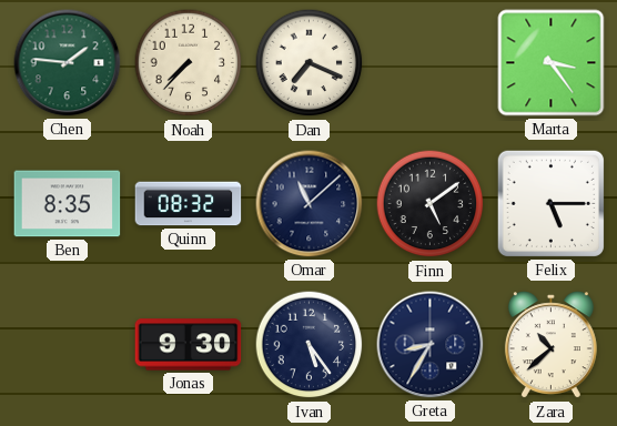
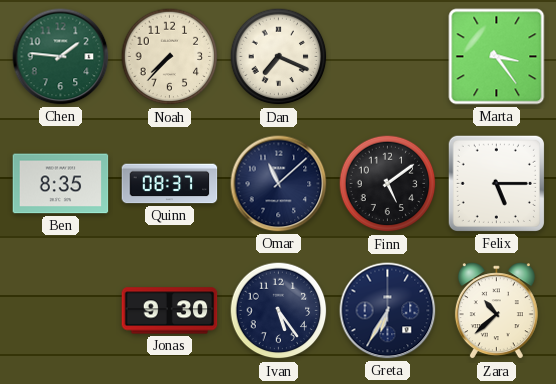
Quinn: 08:32 -> 08:37 (170, 184)
Greta: 8:35 -> 6:35 (388, 311)
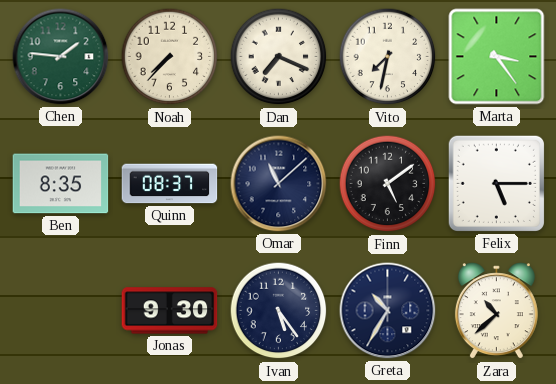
Vito: none -> 7:32 (388, 57)
Greta: 6:35 -> 10:35 (388, 311)
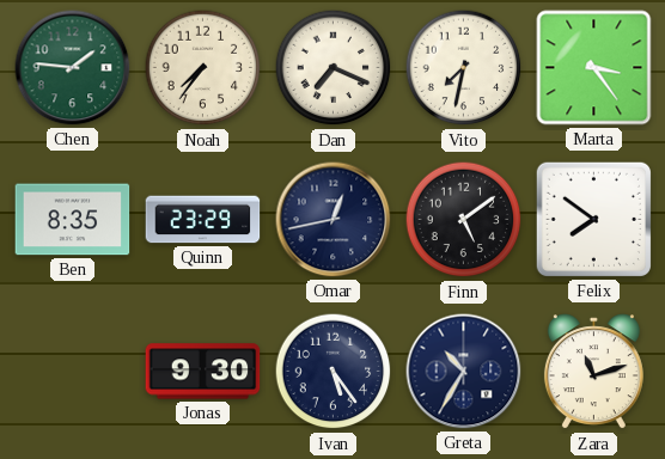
Noah: 7:37 -> 7:36 (203, 68)
Quinn: 08:37 -> 23:29 (203, 220)
Omar: 11:08 -> 12:43 (334, 220)
Felix: 5:15 -> 7:51 (593, 219)
Zara: 10:38 -> 11:12 (593, 372)
